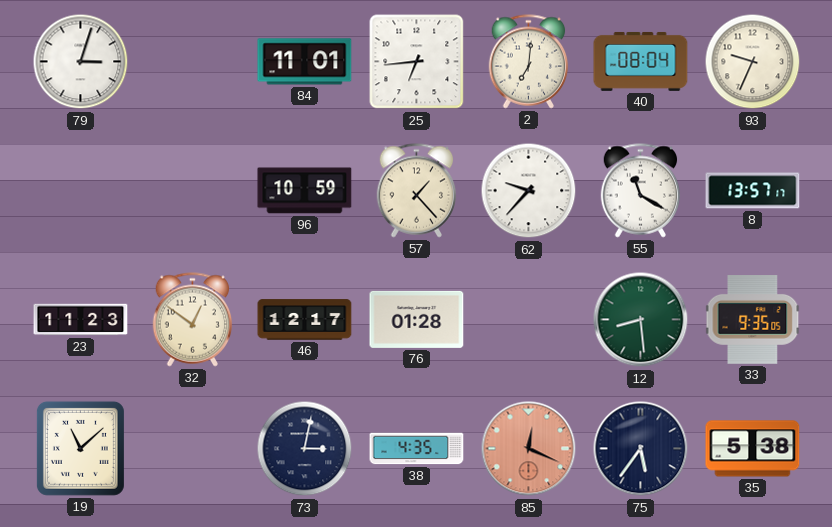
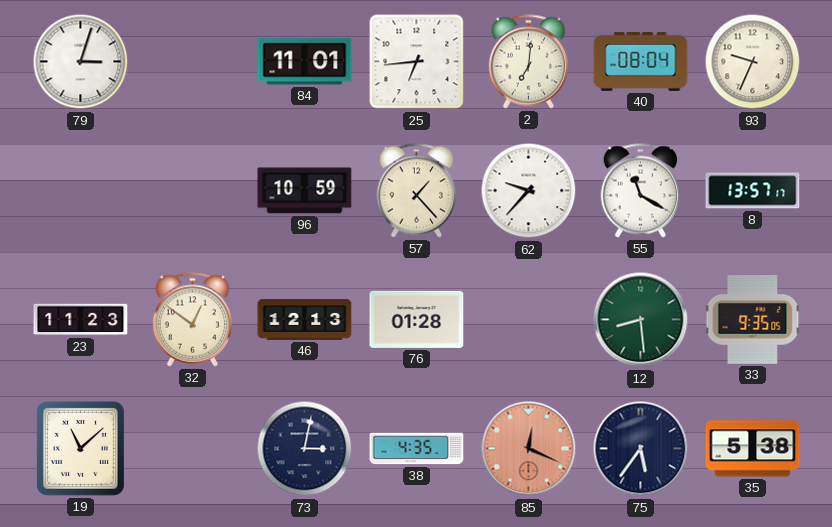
46: 12:17 -> 12:13 (305, 320)
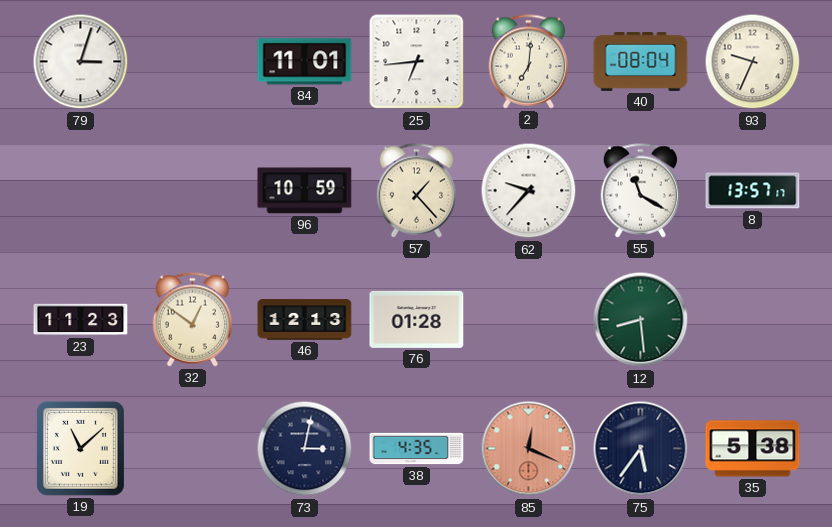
33: 9:35 -> none (753, 320)
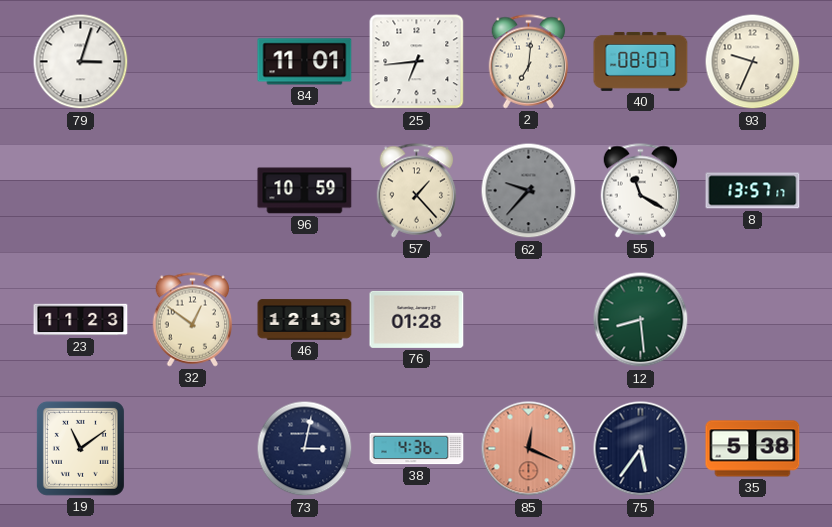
40: 08:04 -> 08:07 (641, 61)
62 dial: white -> grey (529, 191)
19: 11:08 -> 11:09 (80, 448)
38: 4:35 -> 4:36 (417, 449)
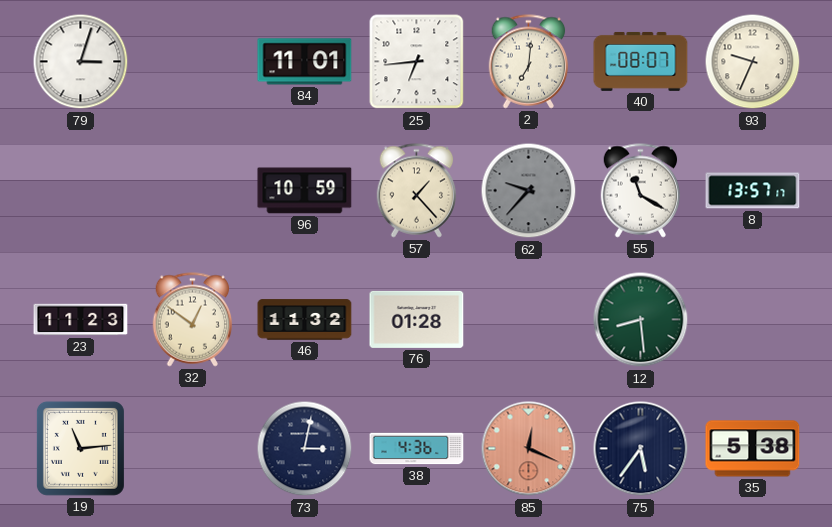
46: 12:13 -> 11:32 (305, 320)
19: 11:09 -> 11:14 (80, 448)
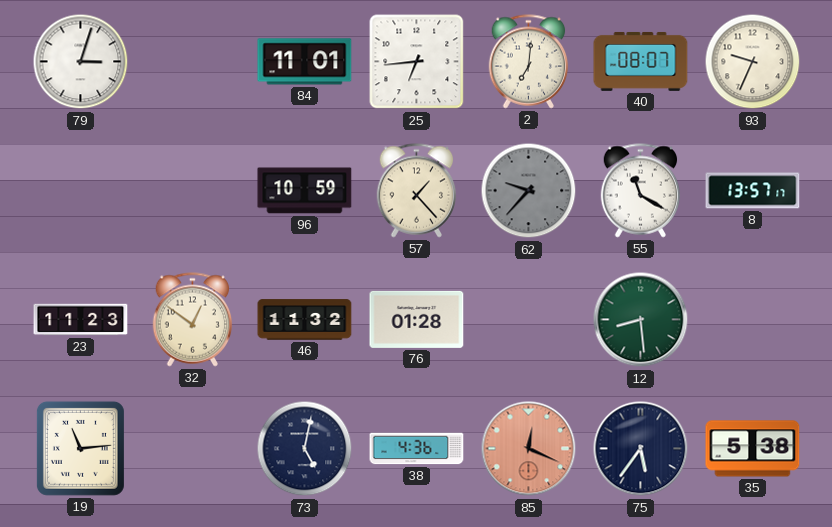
73: 3:02 -> 5:02 (305, 449)
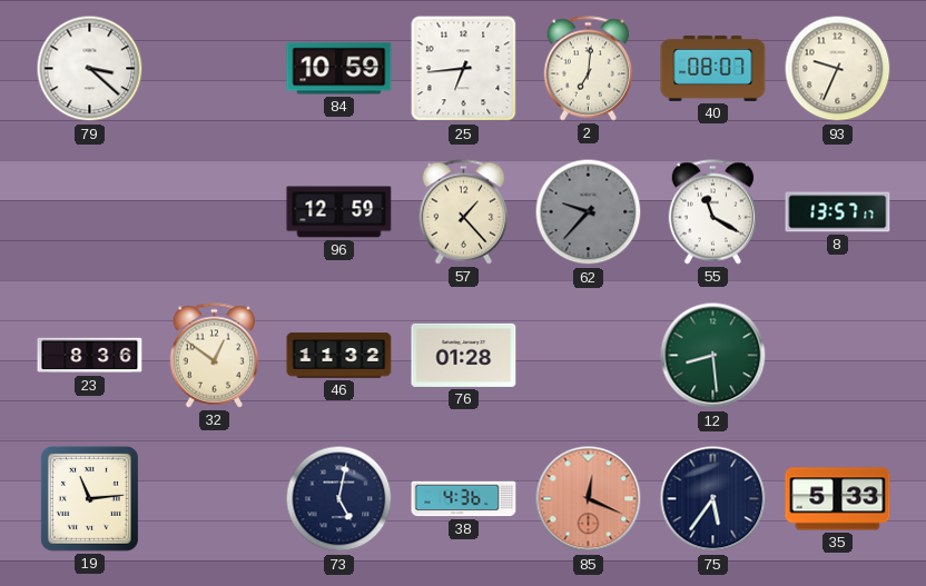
79: 3:03 -> 3:22 (90, 69)
84: 11:01 -> 10:59 (339, 69)
96: 10:59 -> 12:59 (339, 212)
23: 11:23 -> 8:36 (90, 356)
35: 5:38 -> 5:33 (838, 499)
